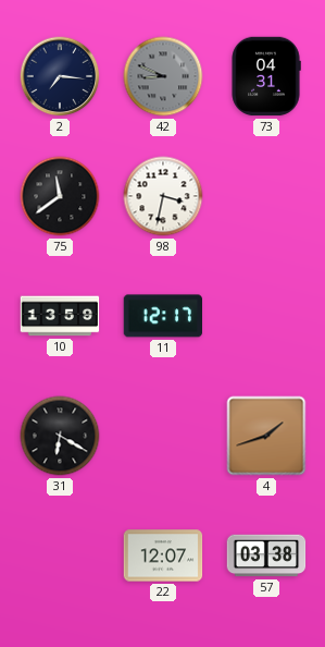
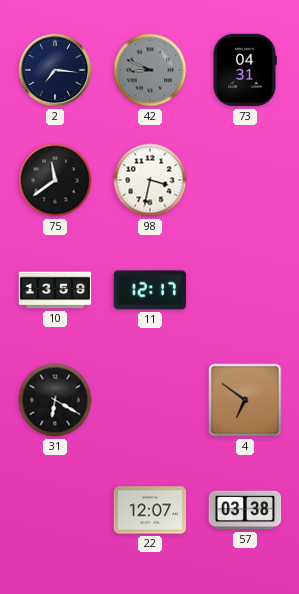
4: 1:42 -> 6:51 (245, 400)
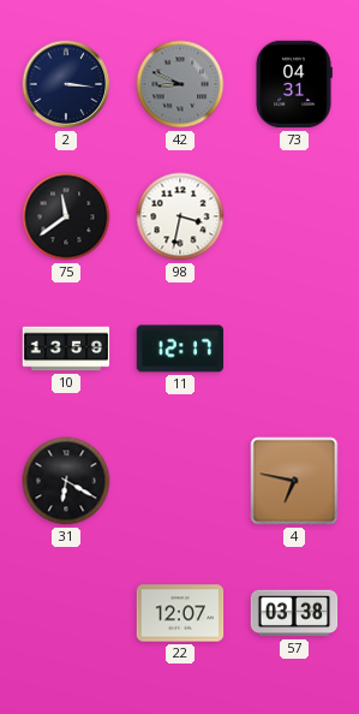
2: 7:16 -> 3:16 (66, 84)
4: 6:51 -> 6:47 (294, 481)
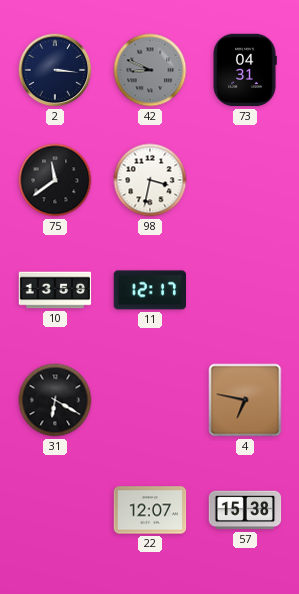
57: 03:38 -> 15:38 (245, 510)
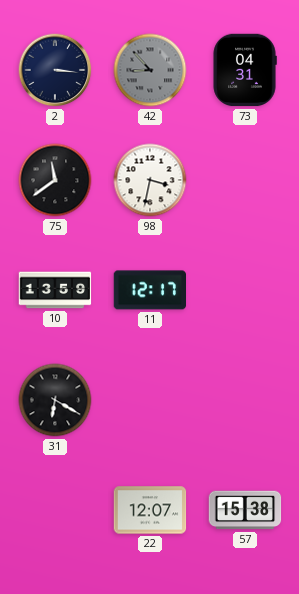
42: 8:49 -> 8:53 (150, 70)
4: 6:47 -> none (245, 400)
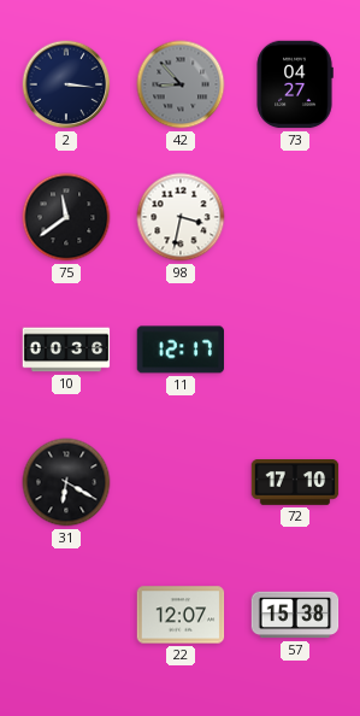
73: 04:31 -> 04:27 (295, 84)
10: 13:59 -> 00:36 (66, 350)
72: none -> 17:10 (295, 482)
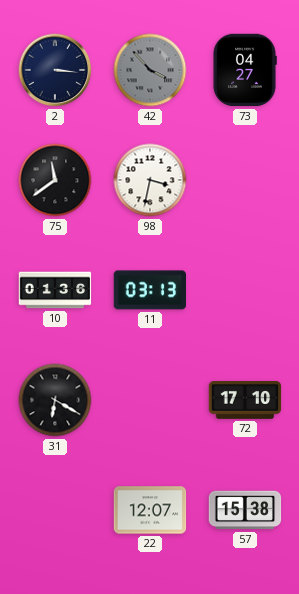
42: 8:53 -> 3:53 (150, 70)
10: 00:36 -> 01:36 (55, 290)
11: 12:17 -> 03:13 (150, 290)
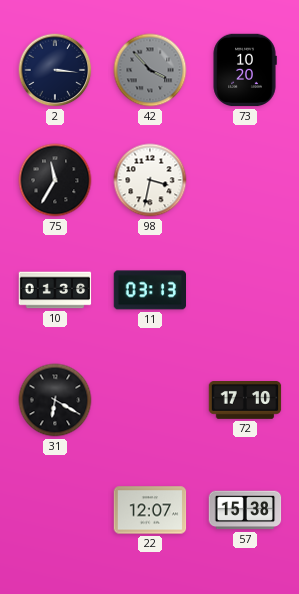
73: 04:27 -> 10:20 (245, 70)
75: 11:39 -> 11:35 (55, 180)
